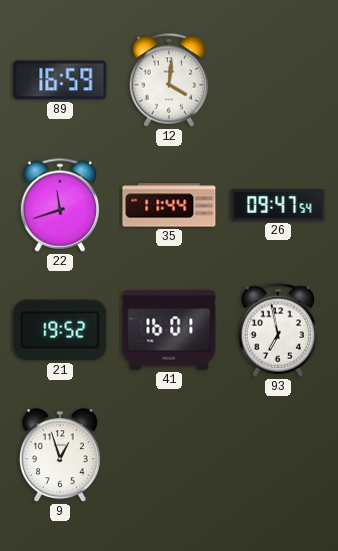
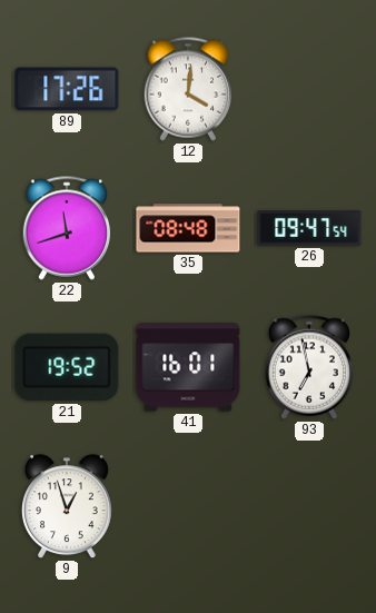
89: 16:59 -> 17:26 (67, 89)
35: 11:44 -> 08:48 (188, 228)
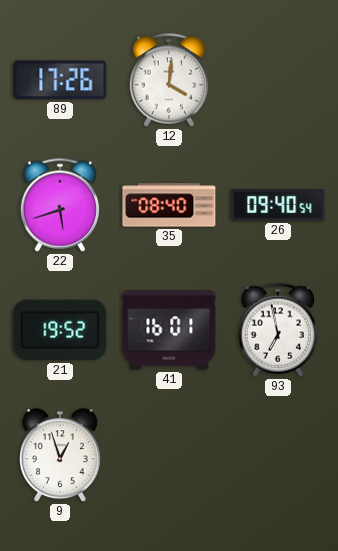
22: 11:42 -> 5:42 (60, 205)
35: 08:48 -> 08:40 (169, 205)
26: 09:47 -> 09:40 (278, 205)
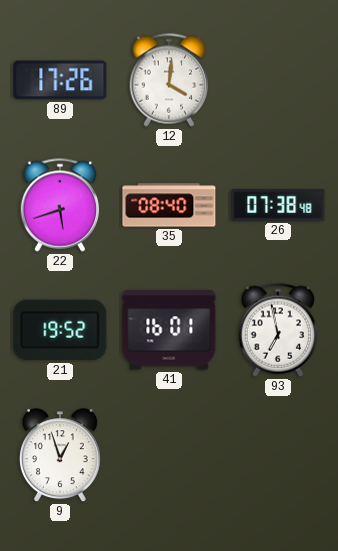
26: 09:40 -> 07:38 (278, 205)
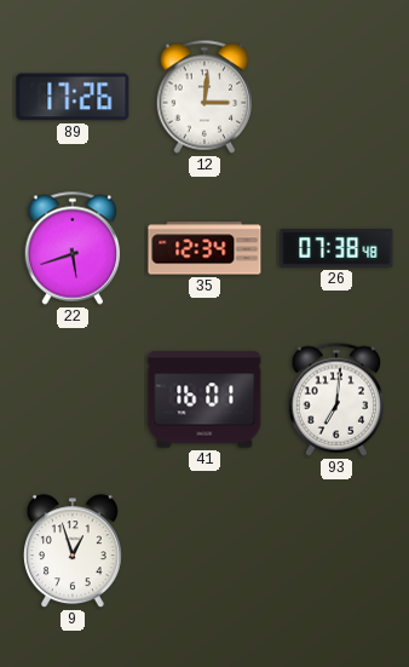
12: 4:01 -> 3:01 (204, 97)
35: 08:40 -> 12:34 (204, 248)
21: 19:52 -> none (60, 330)
93: 6:58 -> 7:01 (336, 399)
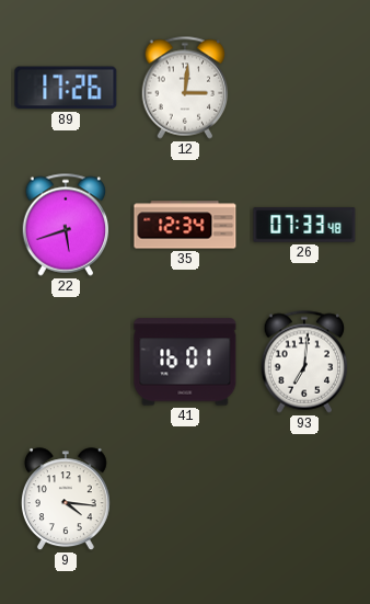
26: 07:38 -> 07:33 (304, 225)
9: 12:57 -> 4:16 (66, 500)
